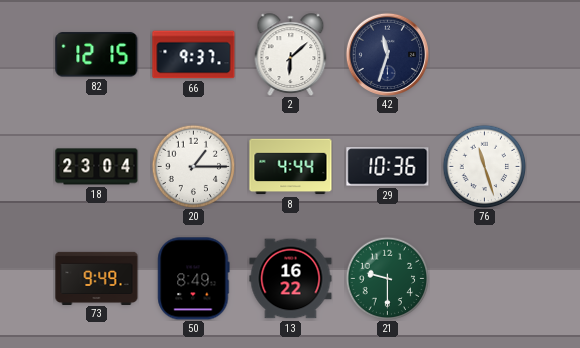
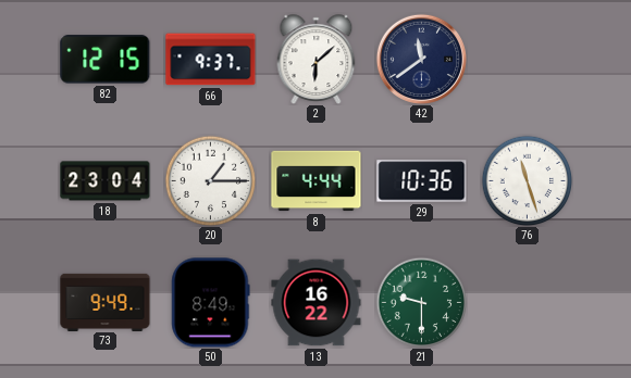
42: 11:33 -> 11:39 (421, 59)
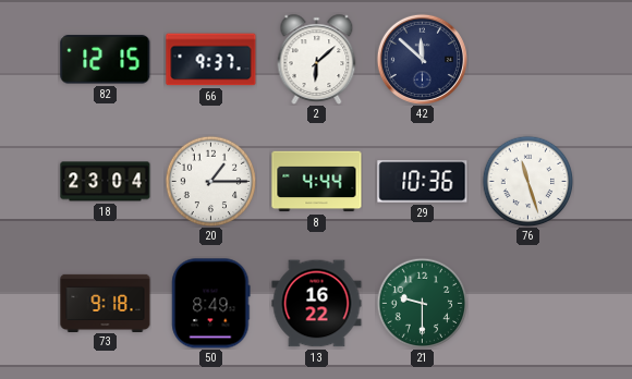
42: 11:39 -> 11:52 (422, 59)
73: 9:49 -> 9:18 (106, 303)
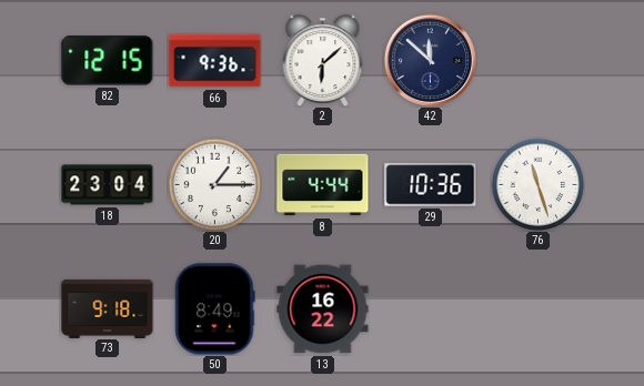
66: 9:37 -> 9:36 (215, 61)
21: 9:30 -> none (422, 303)
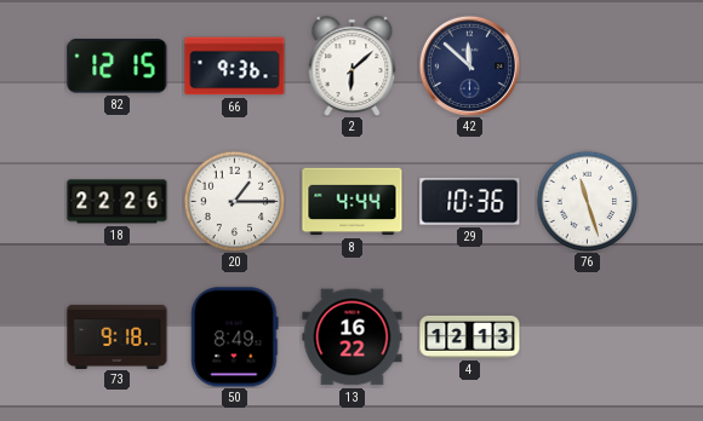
18: 23:04 -> 22:26 (118, 202)
4: none -> 12:13 (470, 336)
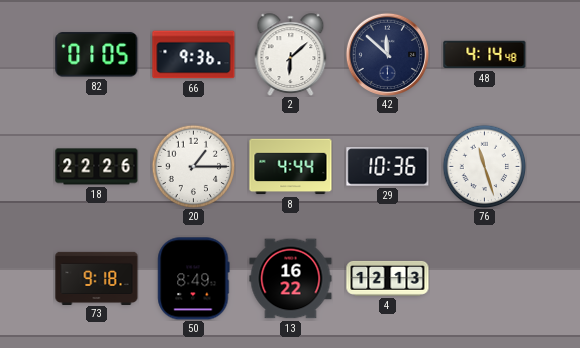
82: 12:15 -> 01:05 (97, 55)
48: none -> 4:14 (485, 55)
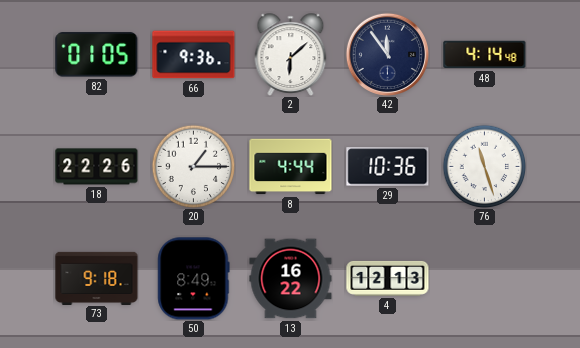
42: 11:52 -> 11:54 (387, 54)
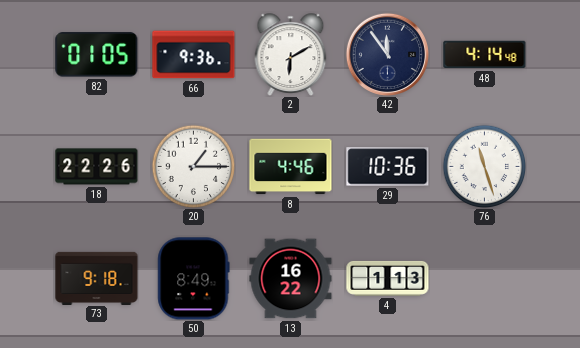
2: 6:08 -> 6:10 (291, 55)
8: 4:44 -> 4:46 (291, 167)
4: 12:13 -> 1:13 (388, 278)
